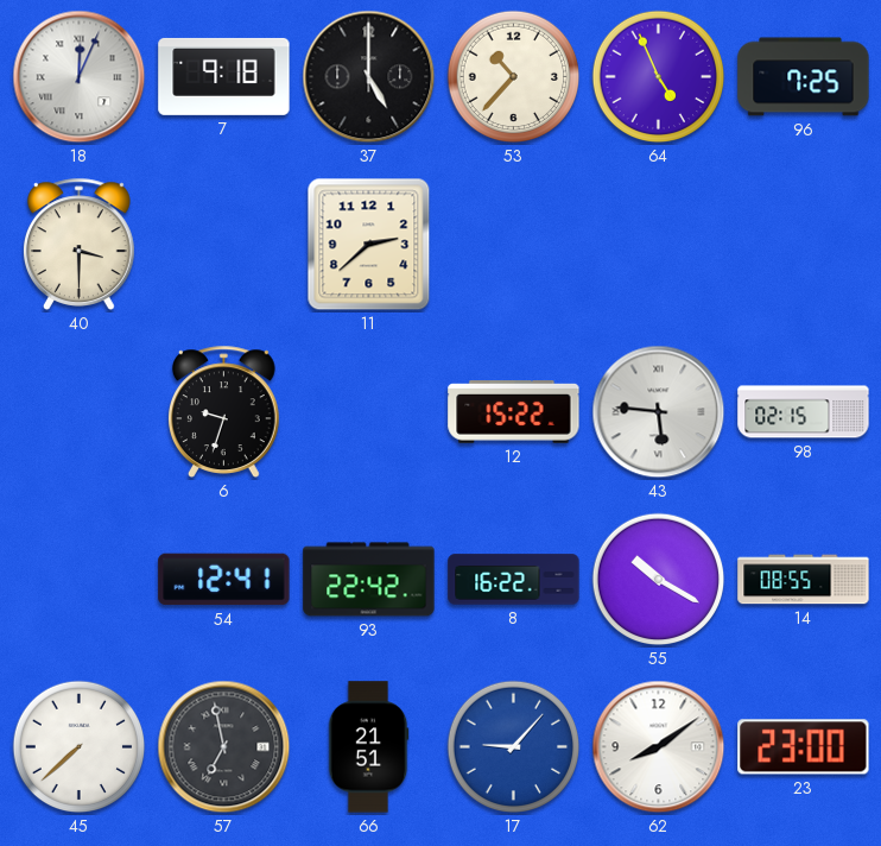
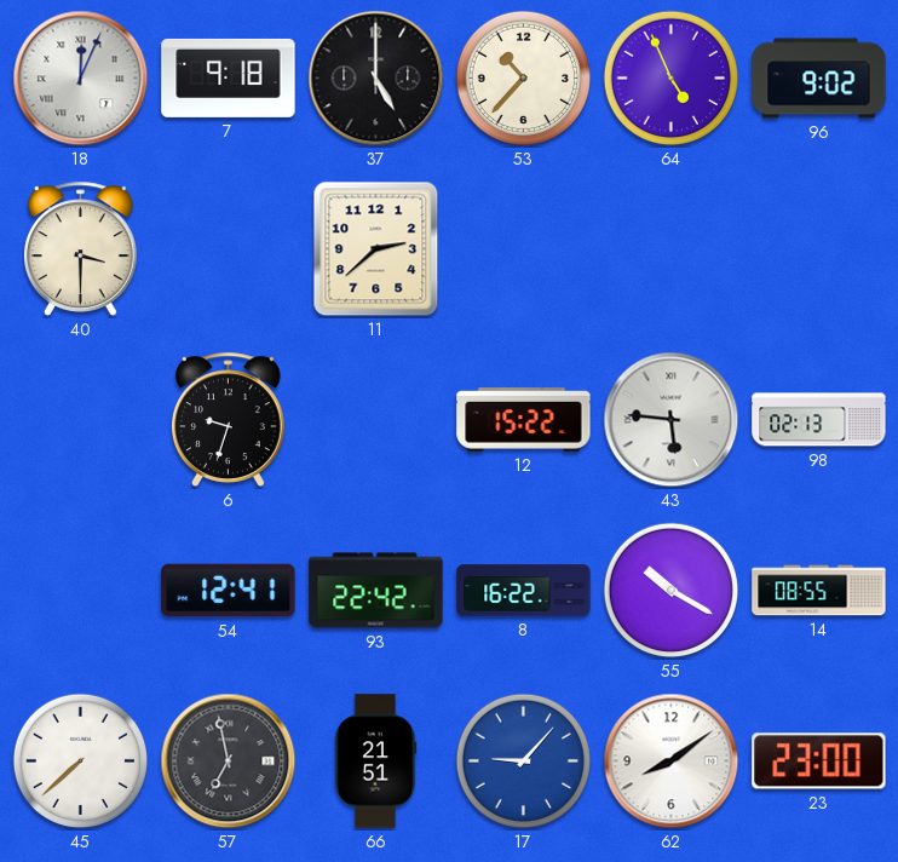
96: 7:25 -> 9:02 (819, 79)
98: 02:15 -> 02:13 (819, 420)
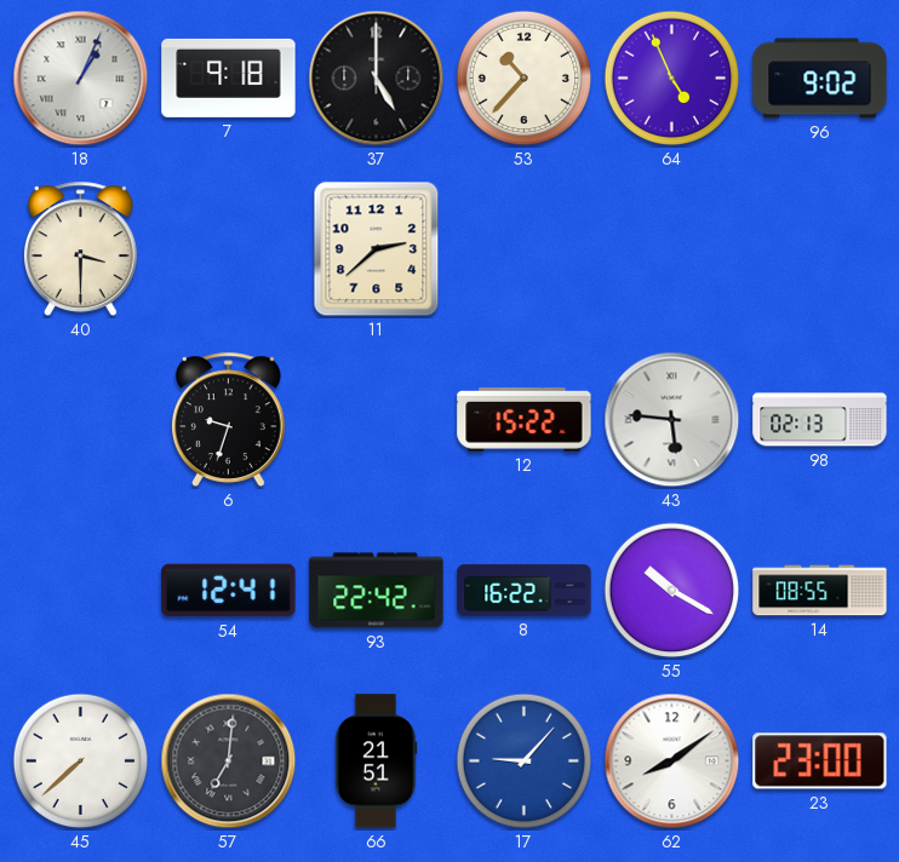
18: 12:04 -> 1:04 (81, 79)
57: 6:58 -> 7:01 (229, 762)
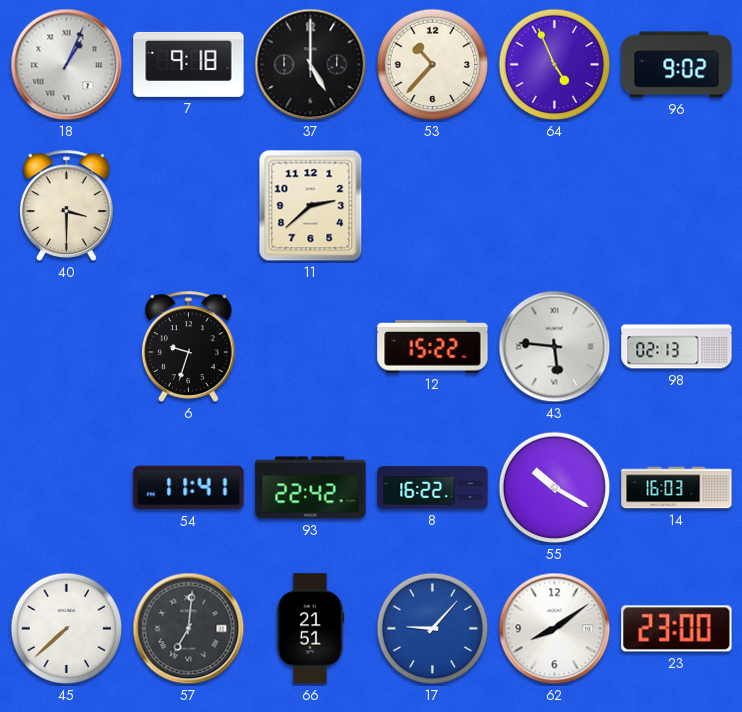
54: 12:41 -> 11:41 (189, 488)
14: 08:55 -> 16:03 (677, 488)
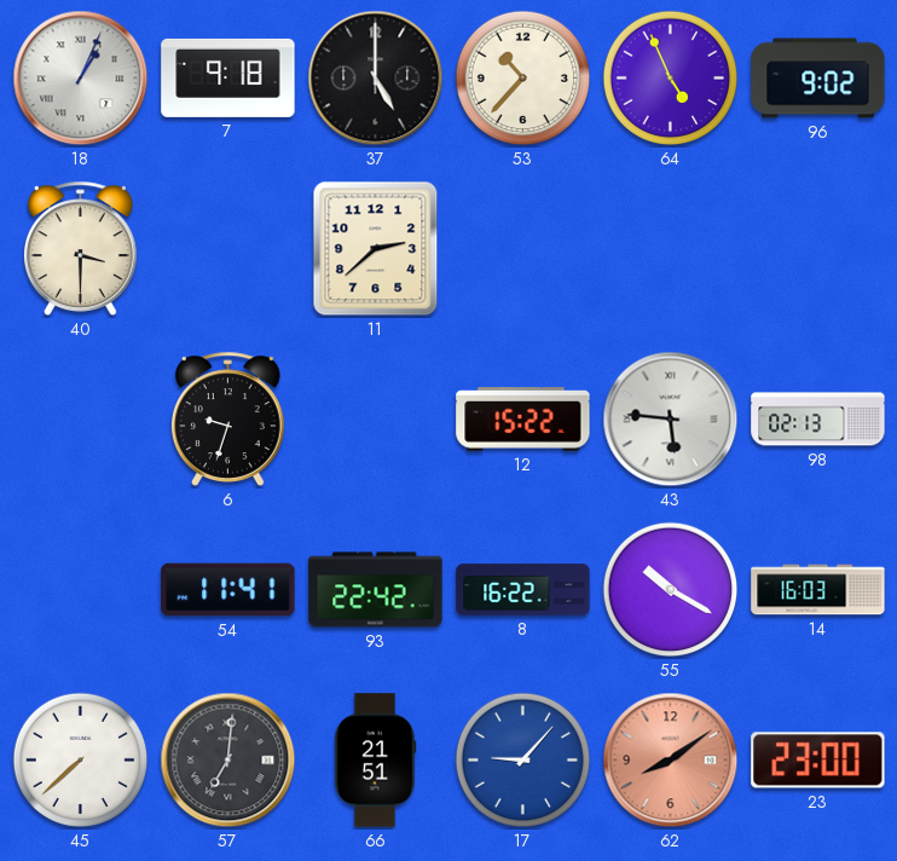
62 dial: white -> salmon (671, 761)
